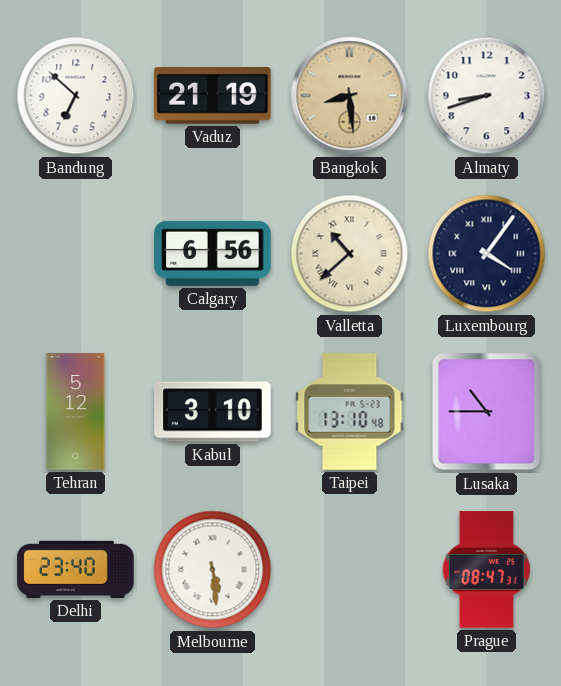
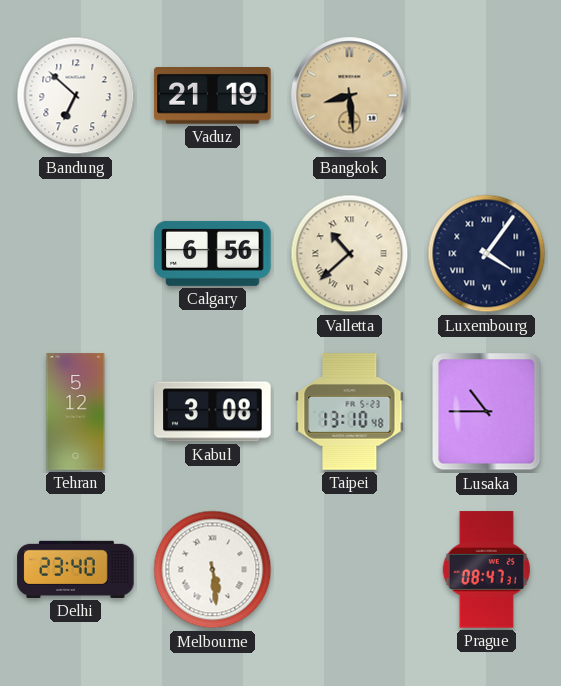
Almaty: 8:42 -> none (487, 96)
Kabul: 3:10 -> 3:08 (213, 412)
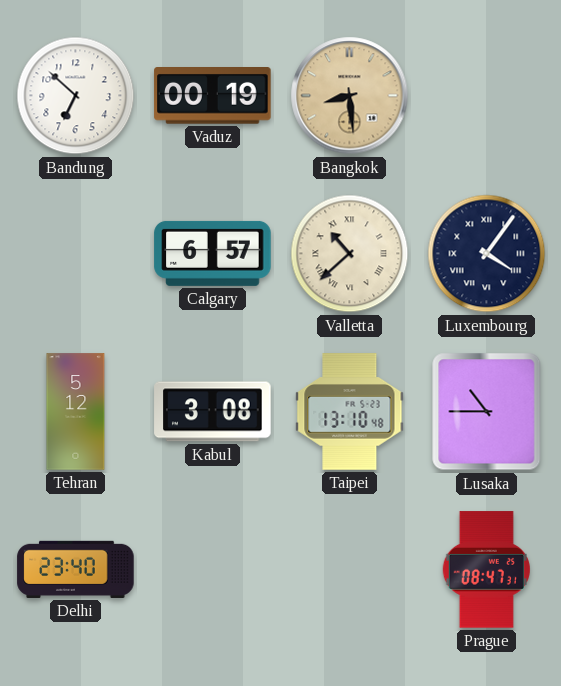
Vaduz: 21:19 -> 00:19 (213, 96)
Calgary: 6:56 -> 6:57 (213, 253)
Melbourne: 5:29 -> none (213, 570)
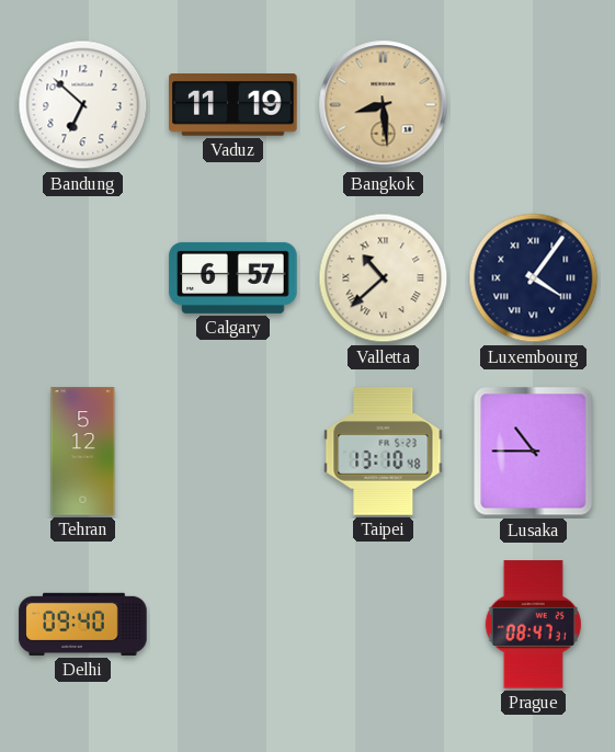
Vaduz: 00:19 -> 11:19 (234, 105)
Kabul: 3:08 -> none (213, 412)
Delhi: 23:40 -> 09:40 (83, 624)
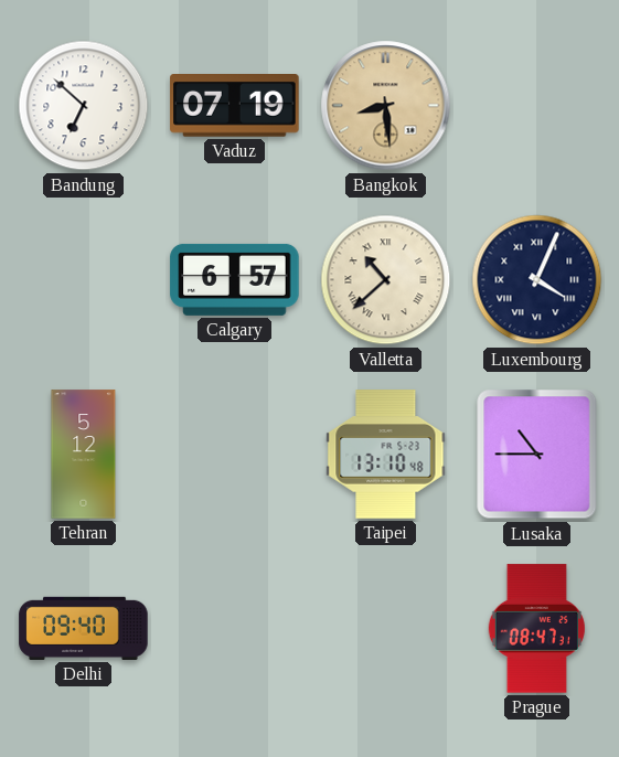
Vaduz: 11:19 -> 07:19 (235, 106)
Luxembourg: 4:06 -> 4:04 (537, 280)
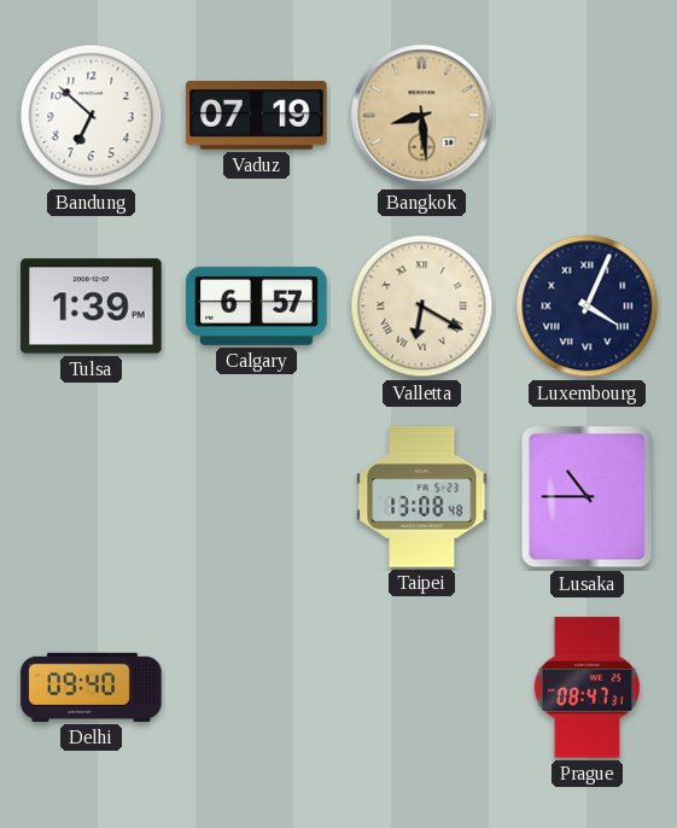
Tulsa: none -> 1:39 (92, 307)
Valletta: 10:38 -> 6:20 (422, 307)
Tehran: 5:12 -> none (84, 455)
Taipei: 13:10 -> 13:08 (422, 497)
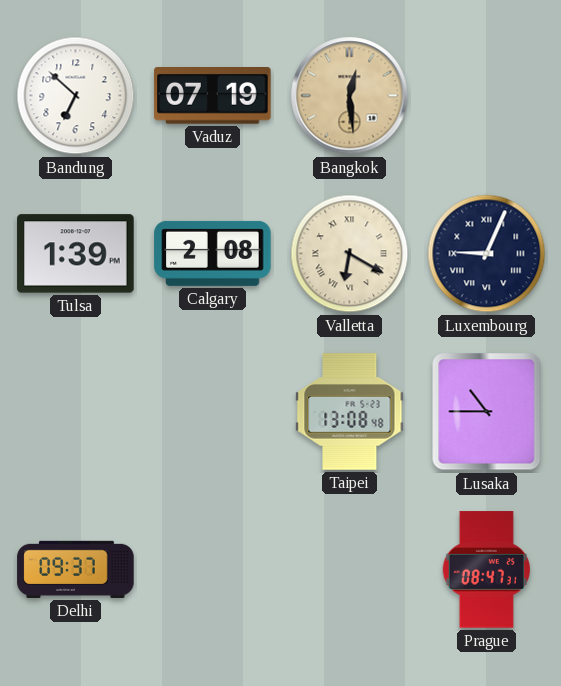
Bangkok: 8:29 -> 12:29 (350, 96)
Calgary: 6:57 -> 2:08 (213, 253)
Luxembourg: 4:04 -> 9:04 (487, 254)
Delhi: 09:40 -> 09:37 (76, 569)
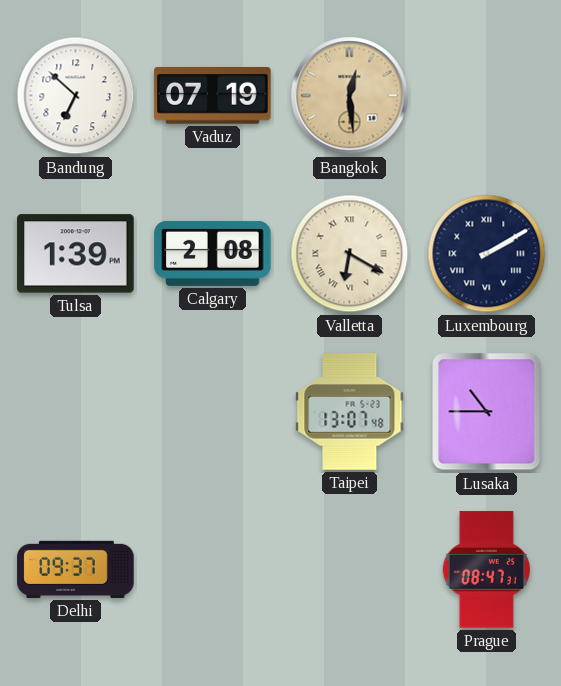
Luxembourg: 9:04 -> 2:10 (487, 254)
Taipei: 13:08 -> 13:07 (350, 412)
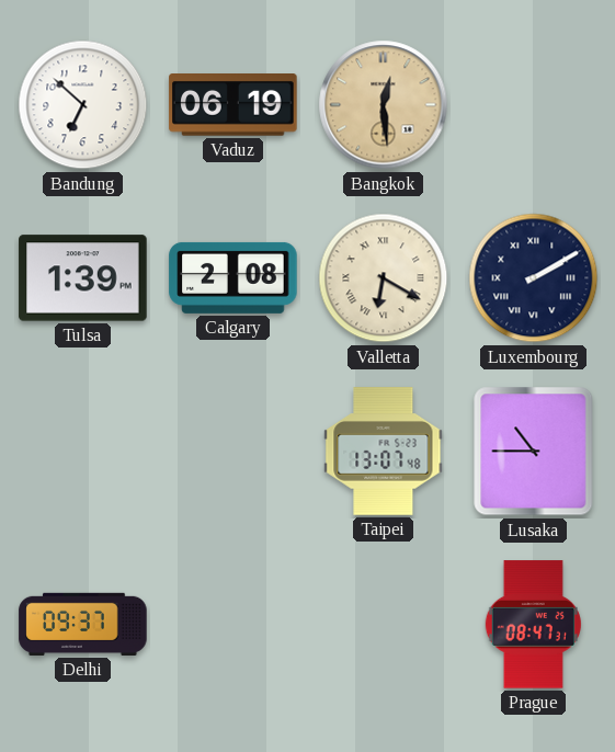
Vaduz: 07:19 -> 06:19 (234, 105)
